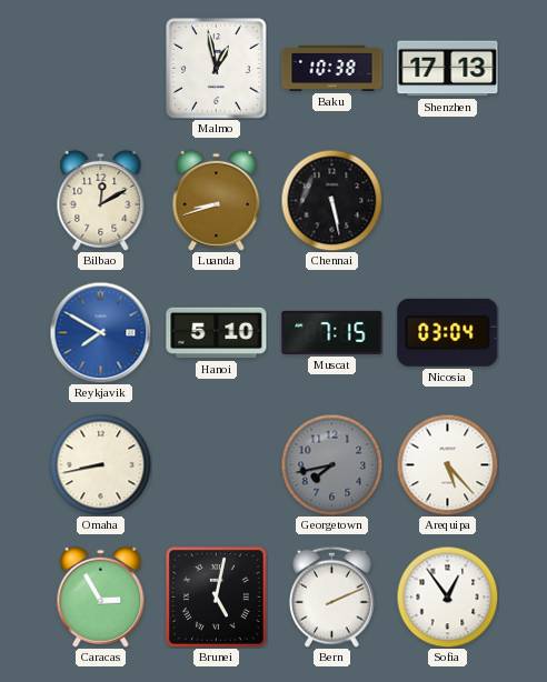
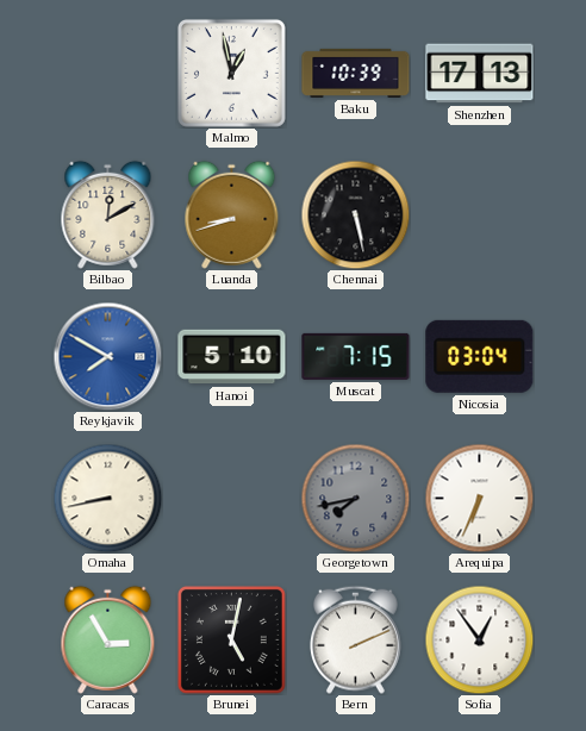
Baku: 10:38 -> 10:39 (356, 73)
Arequipa: 5:23 -> 6:34 (479, 498)
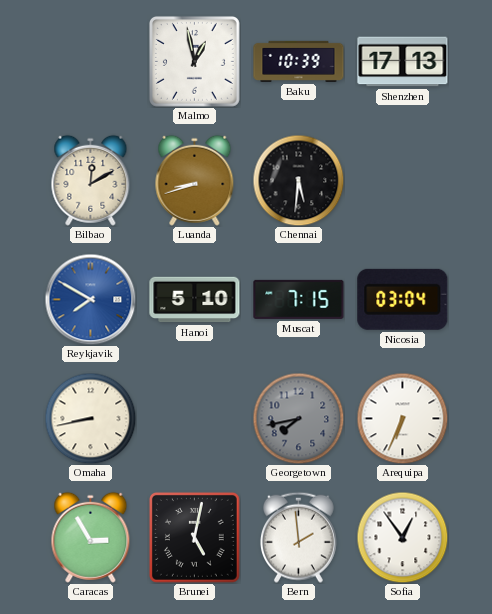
Chennai: 5:28 -> 5:31 (298, 180)
Bern: 2:11 -> 1:59 (298, 537)
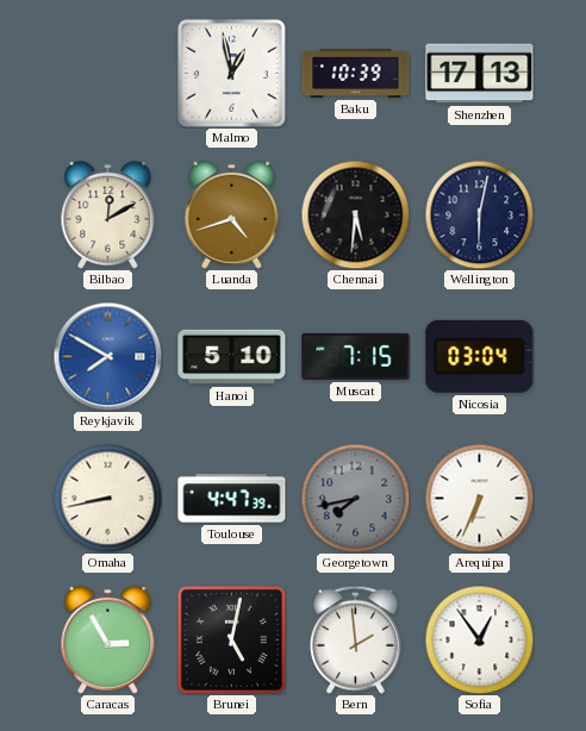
Luanda: 8:42 -> 4:42 (232, 214)
Wellington: none -> 6:02 (479, 214)
Toulouse: none -> 4:47 (232, 499)
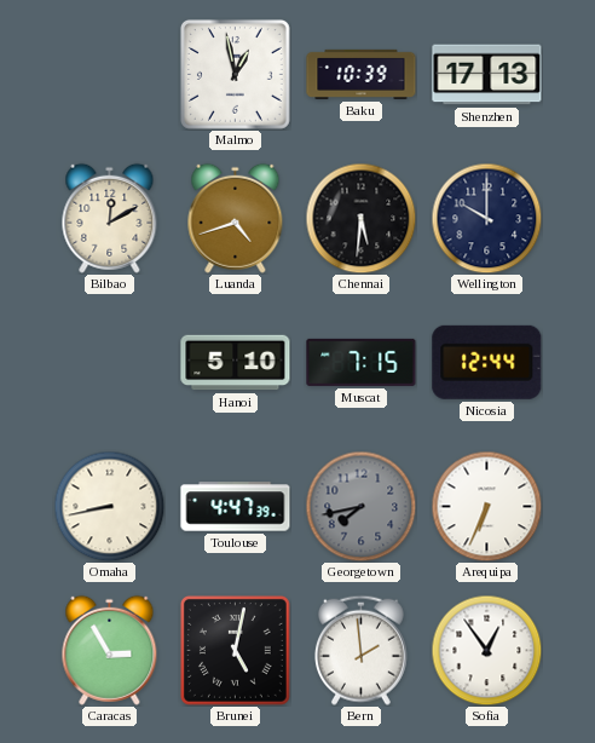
Wellington: 6:02 -> 10:00 (486, 218)
Reykjavik: 7:50 -> none (107, 356)
Nicosia: 03:04 -> 12:44 (487, 362)
